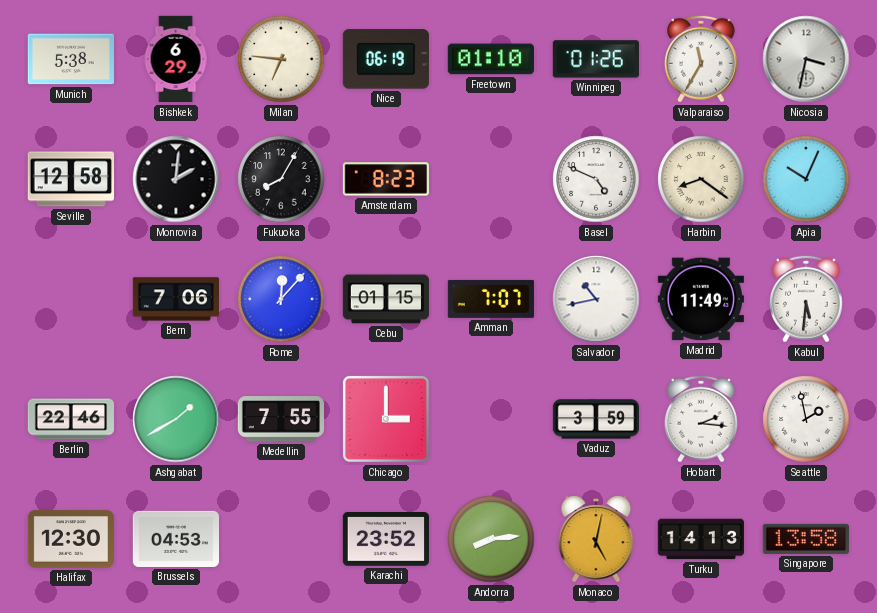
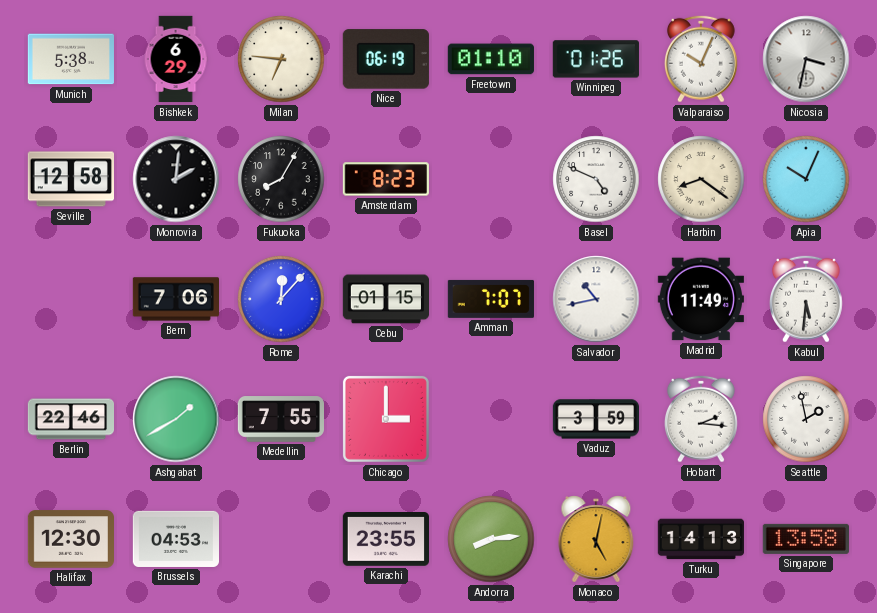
Valparaiso: 11:35 -> 10:04 (701, 59)
Karachi: 23:52 -> 23:55 (385, 540)
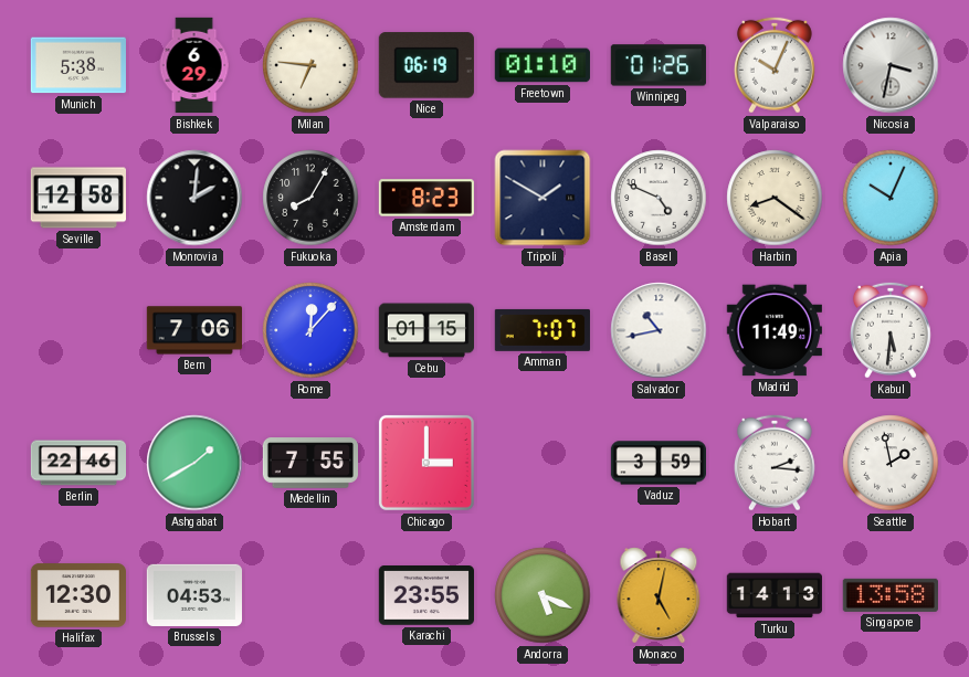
Tripoli: none -> 1:50 (543, 198)
Andorra: 8:14 -> 5:19 (543, 595)
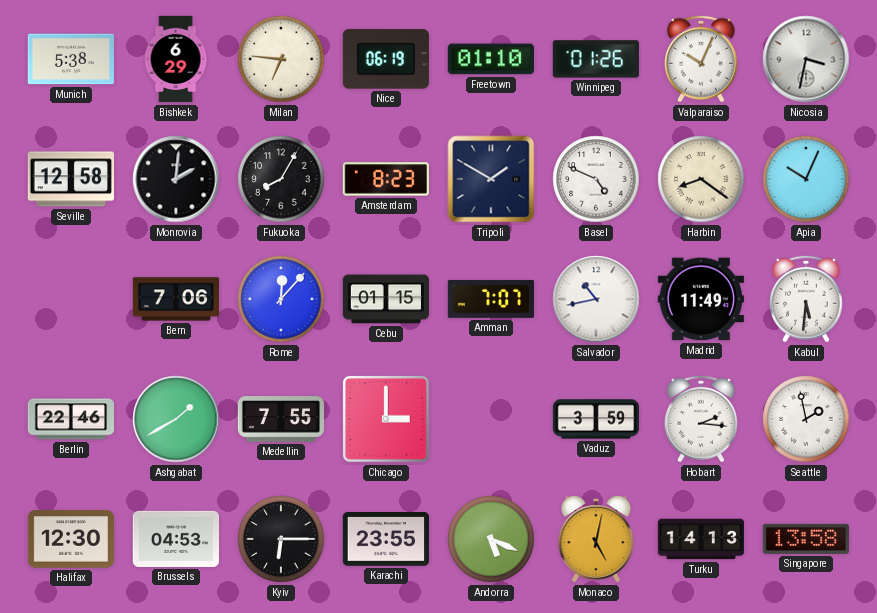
Kyiv: none -> 6:15 (281, 539)
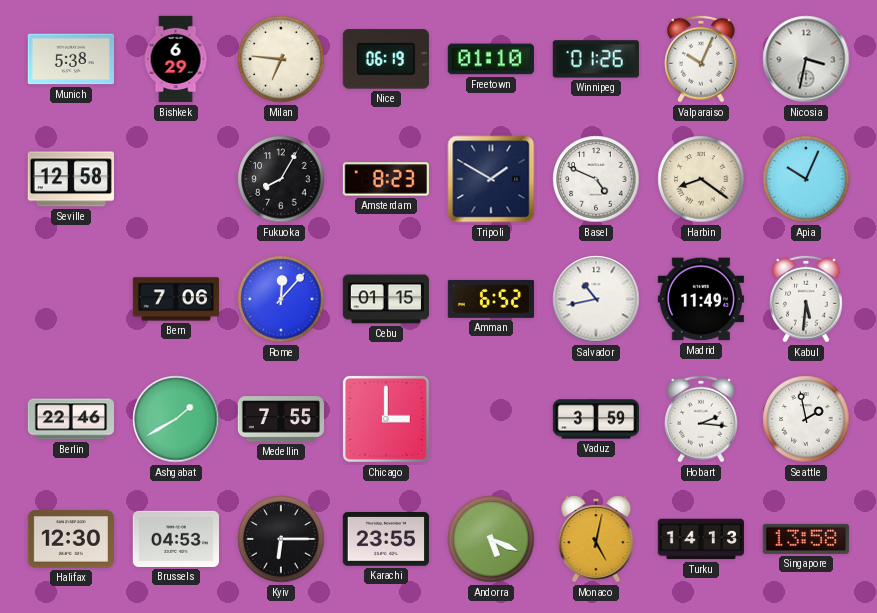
Monrovia: 2:01 -> none (176, 179)
Amman: 7:07 -> 6:52 (491, 299)
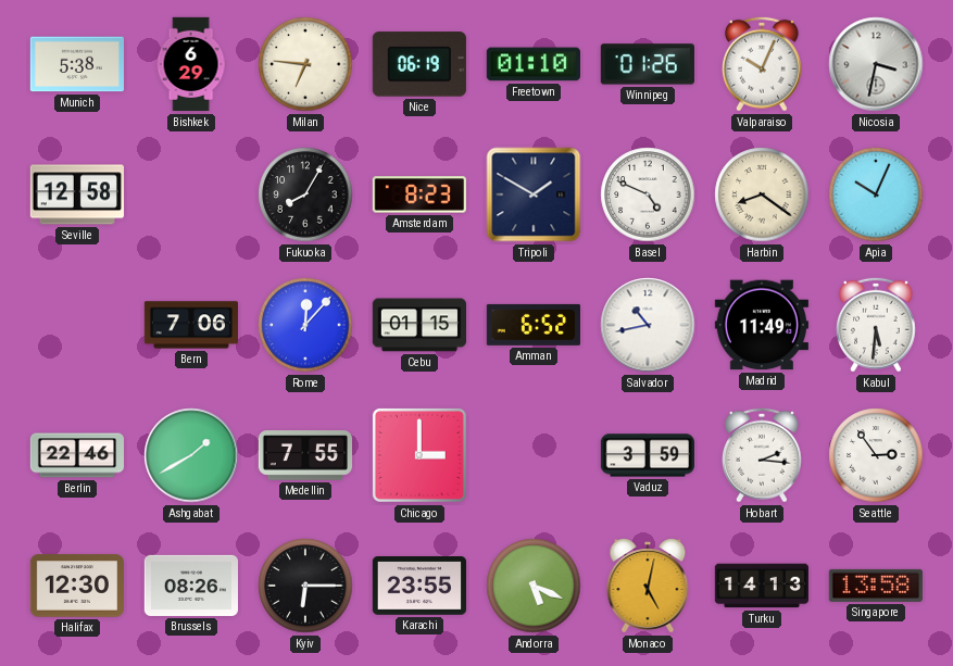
Seattle: 1:58 -> 2:54 (876, 455)
Brussels: 04:53 -> 08:26 (190, 586)
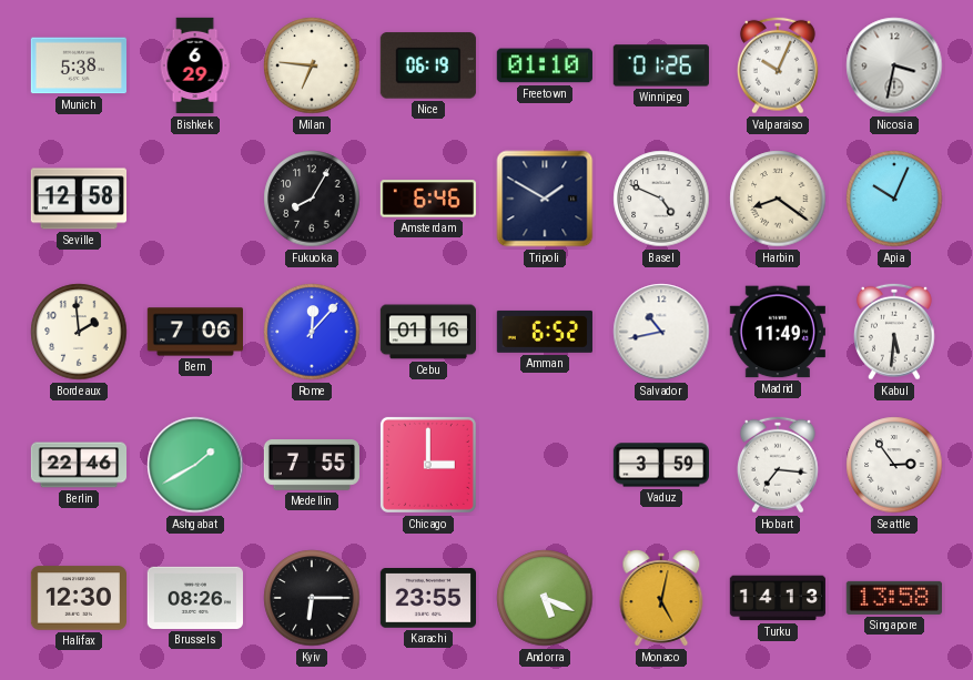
Amsterdam: 8:23 -> 6:46 (428, 199)
Bordeaux: none -> 1:59 (79, 332)
Cebu: 01:15 -> 01:16 (427, 332)
Hobart: 2:16 -> 7:16 (778, 465)
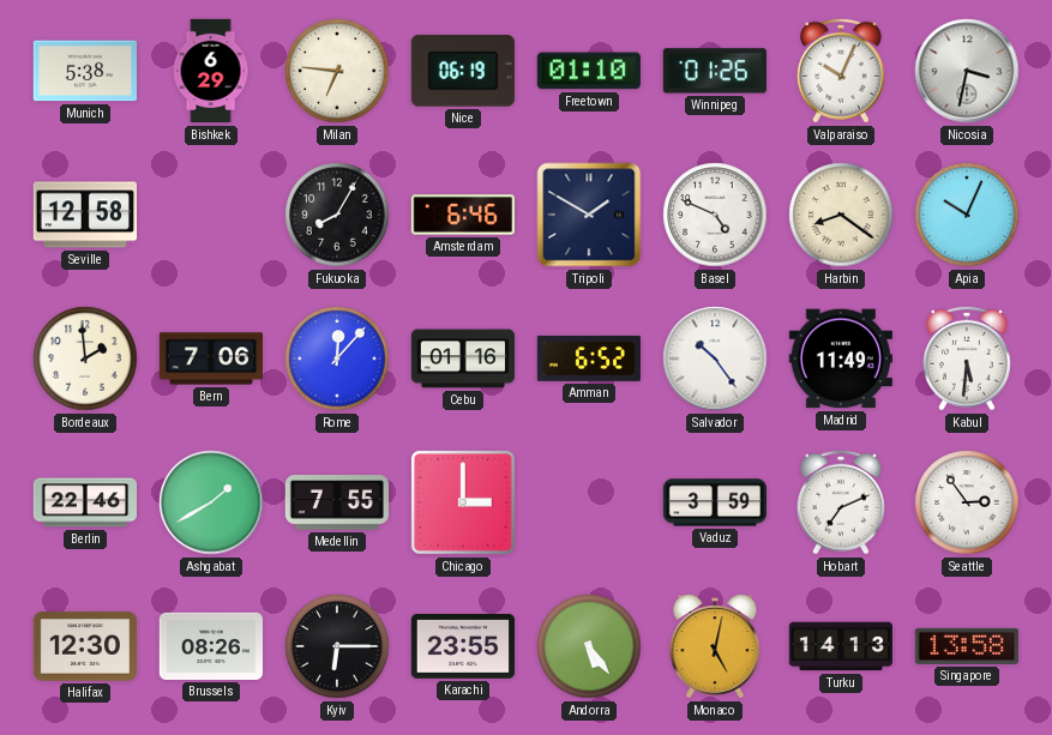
Salvador: 10:43 -> 10:24 (715, 359)
Hobart: 7:16 -> 7:11 (841, 502)
Andorra: 5:19 -> 5:24 (589, 646)
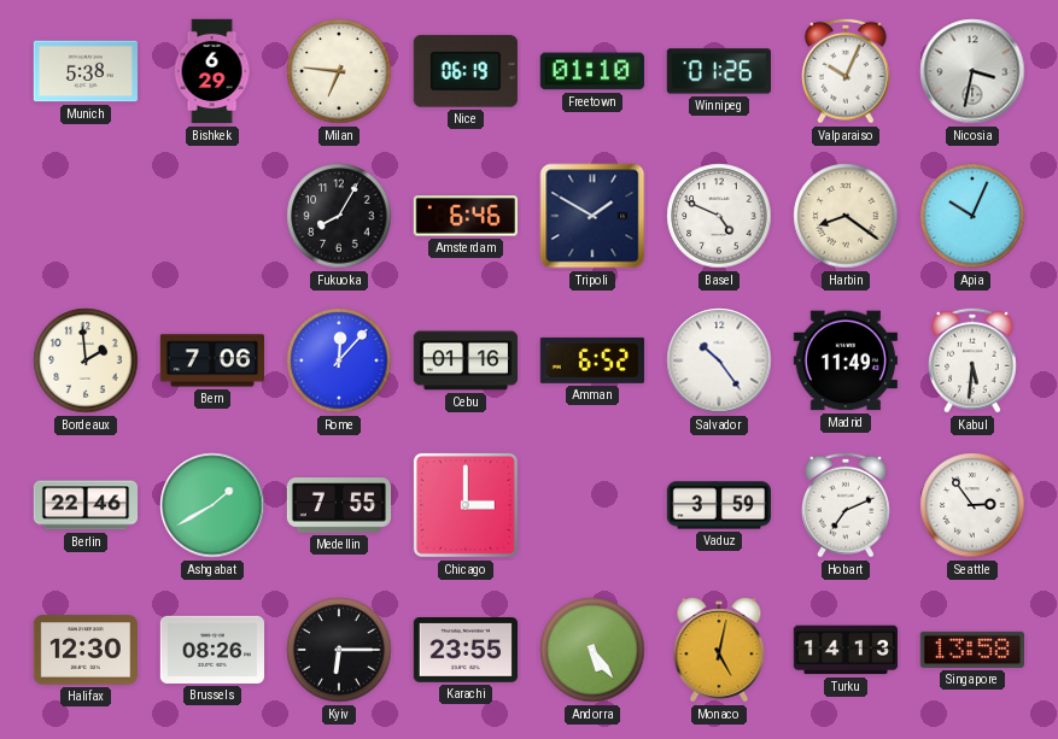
Seville: 12:58 -> none (84, 215)
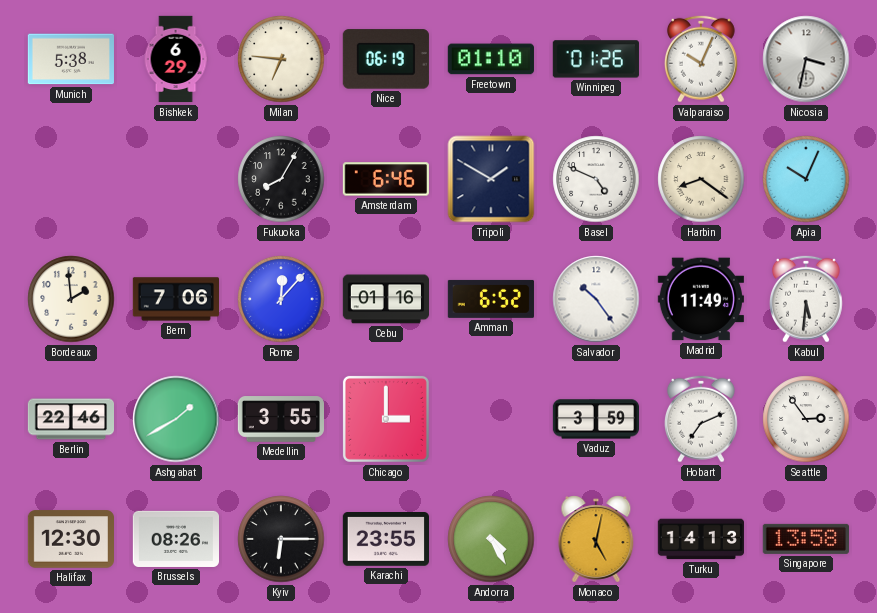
Medellin: 7:55 -> 3:55 (280, 419)
Andorra: 5:24 -> 4:25 (491, 539)
